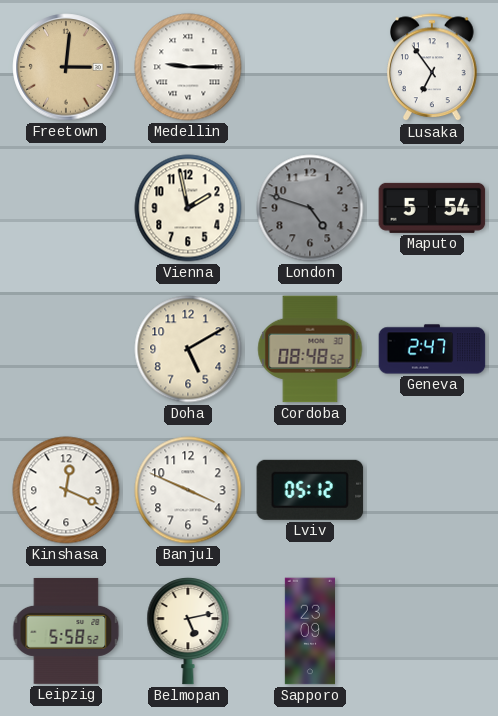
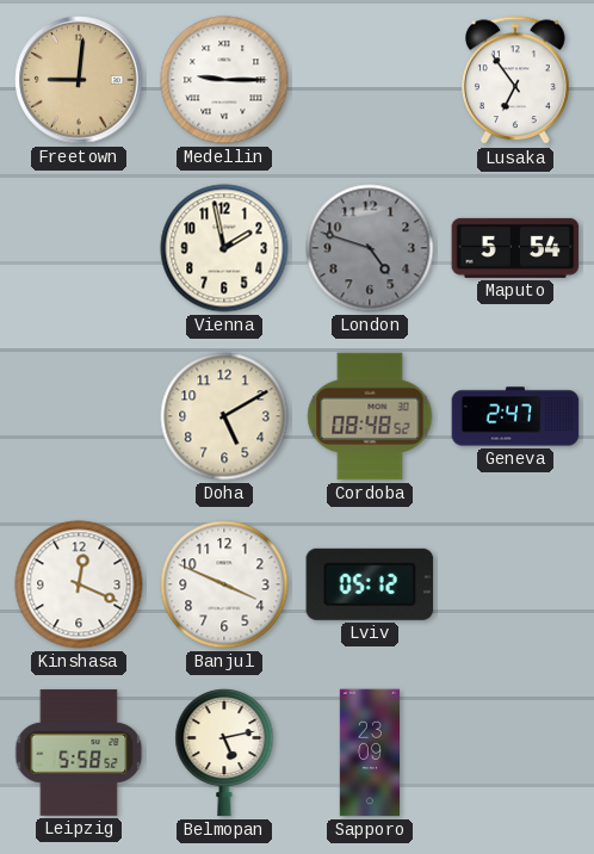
Freetown: 3:01 -> 9:01 (79, 80)
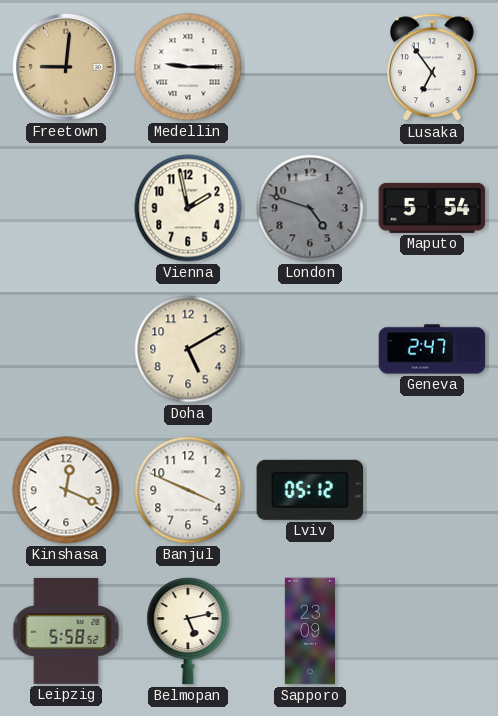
Cordoba: 08:48 -> none (370, 416)
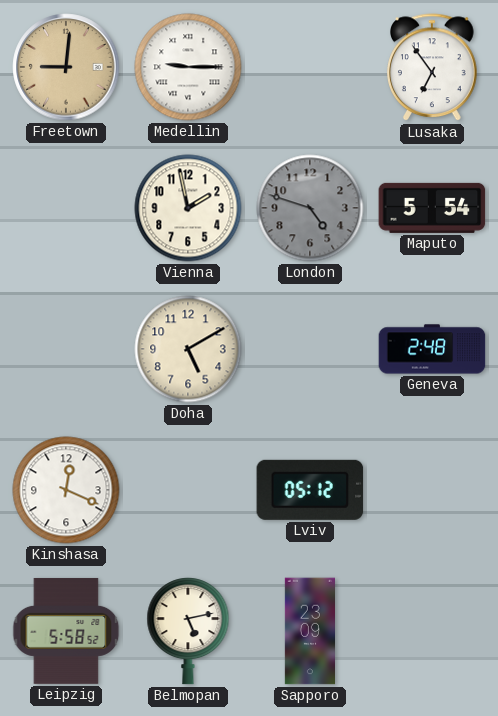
Geneva: 2:47 -> 2:48 (432, 349)
Banjul: 3:49 -> none (188, 490)
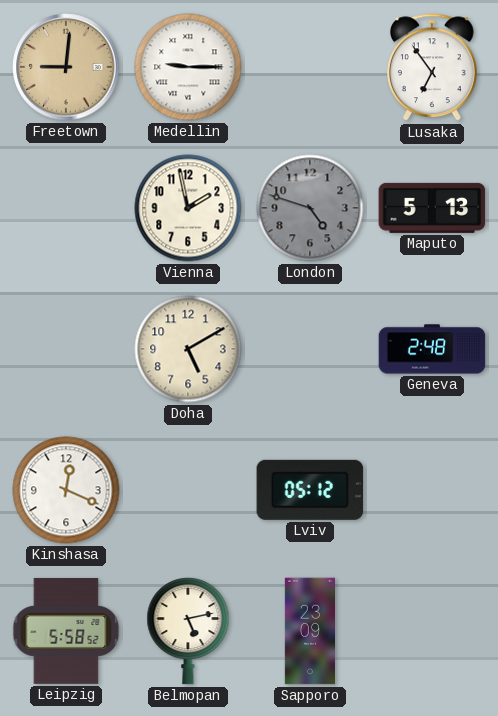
Maputo: 5:54 -> 5:13 (432, 208)
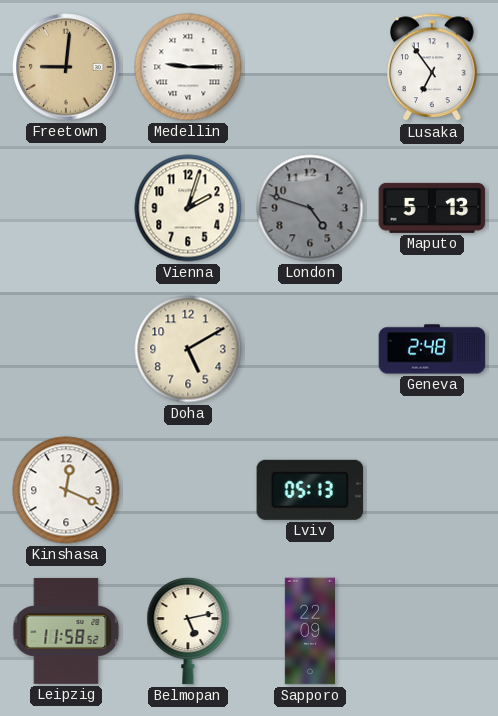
Vienna: 1:58 -> 2:03 (188, 208)
Lviv: 05:12 -> 05:13 (310, 490)
Leipzig: 5:58 -> 11:58 (66, 631)
Sapporo: 23:09 -> 22:09 (309, 631)
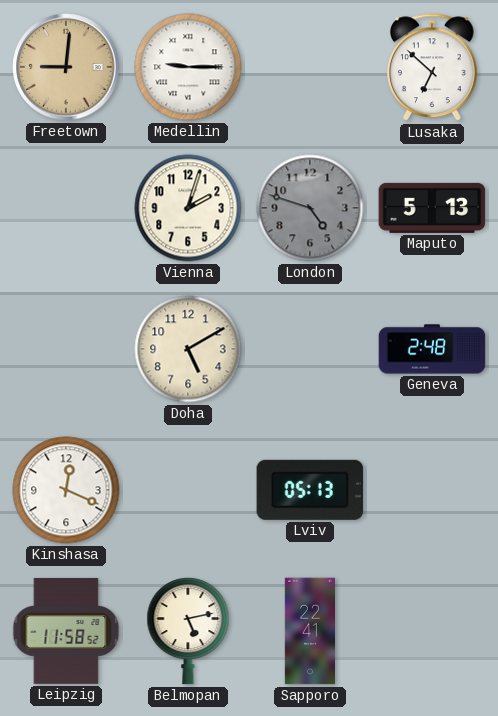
Lusaka: 6:54 -> 6:52 (433, 68)
Sapporo: 22:09 -> 22:41 (309, 631)
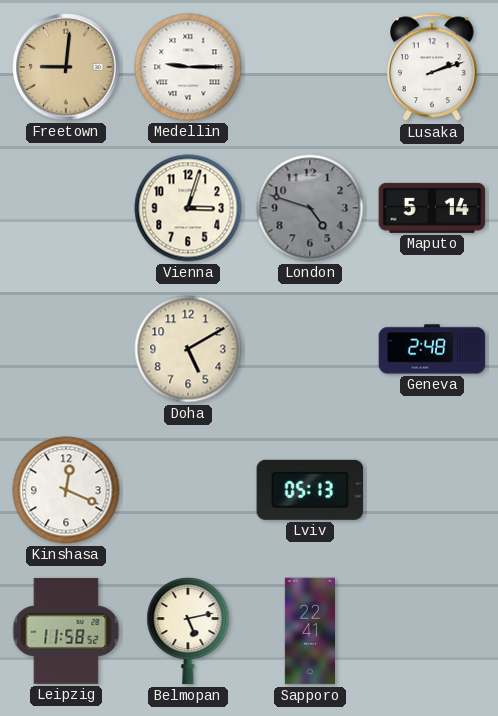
Lusaka: 6:52 -> 2:12 (433, 68)
Vienna: 2:03 -> 3:03 (188, 208)
Maputo: 5:13 -> 5:14 (432, 208)
